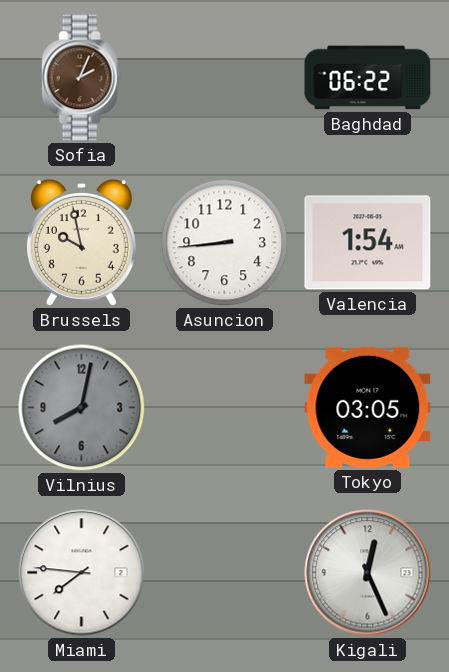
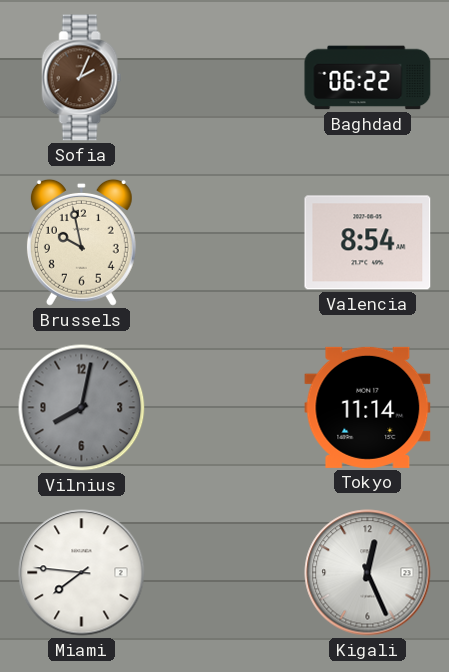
Asuncion: 8:44 -> none (225, 243)
Valencia: 1:54 -> 8:54 (368, 243)
Tokyo: 03:05 -> 11:14 (368, 407)
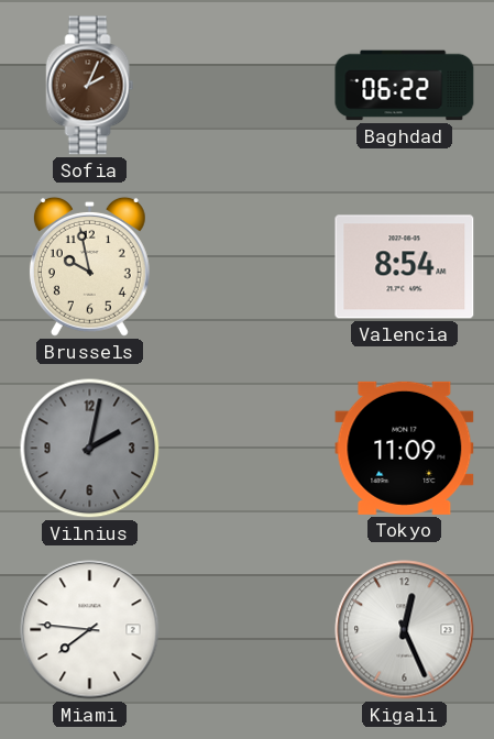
Vilnius: 8:02 -> 2:02 (90, 449)
Tokyo: 11:14 -> 11:09 (405, 448)
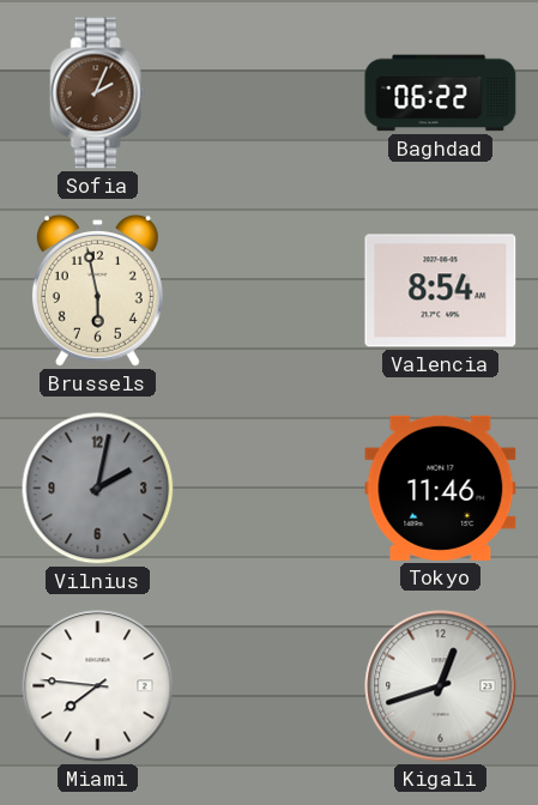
Brussels: 9:58 -> 5:58 (97, 290)
Tokyo: 11:09 -> 11:46 (441, 488)
Kigali: 12:26 -> 12:42 (441, 686)
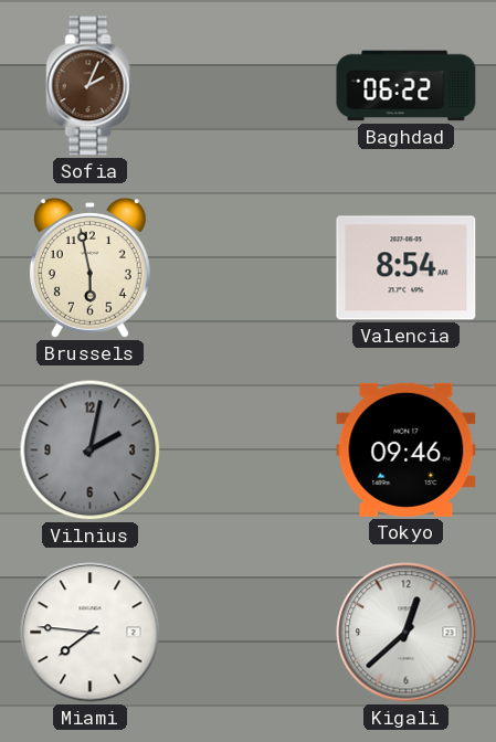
Tokyo: 11:46 -> 09:46 (407, 449)
Kigali: 12:42 -> 12:38 (407, 633)
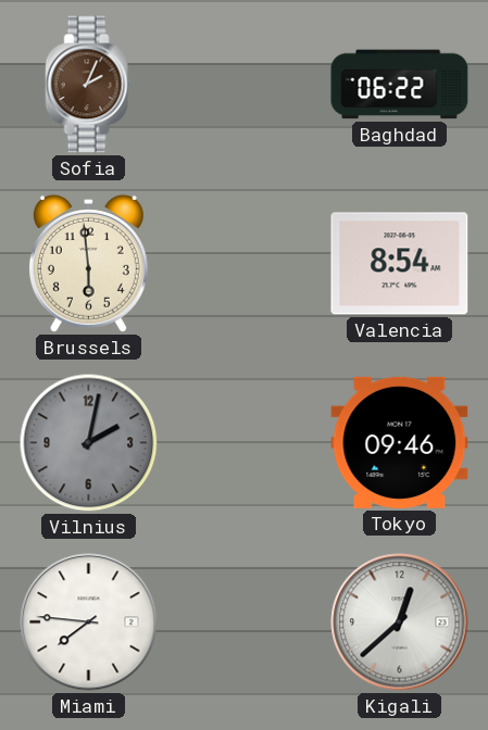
Brussels: 5:58 -> 5:59 (88, 263)
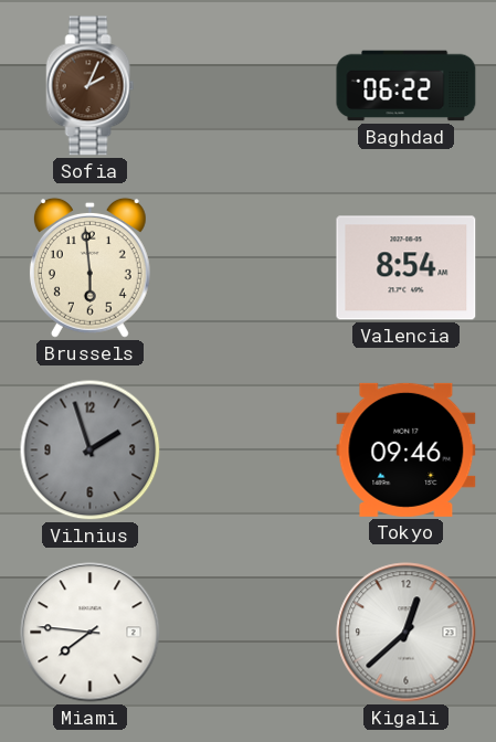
Vilnius: 2:02 -> 1:57 (91, 451)
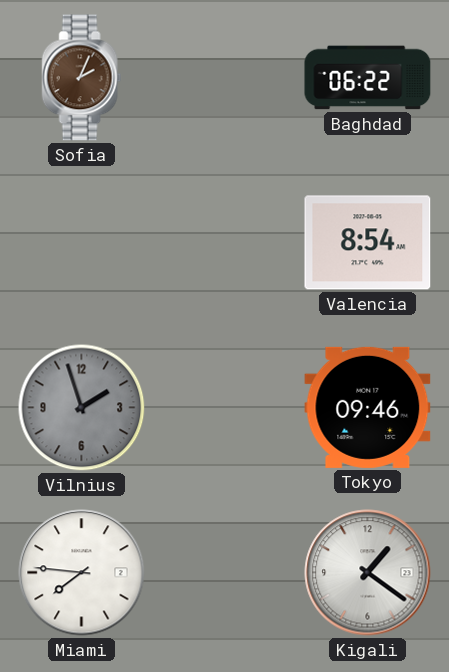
Brussels: 5:59 -> none (89, 267)
Kigali: 12:38 -> 1:21 (368, 573)
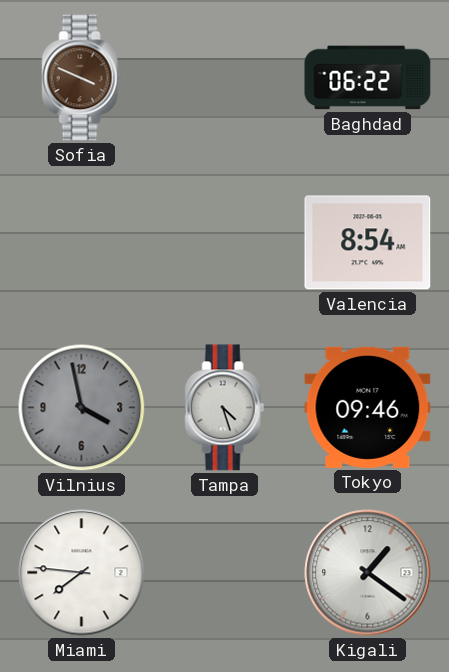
Sofia: 2:04 -> 3:49 (82, 78)
Vilnius: 1:57 -> 3:58 (82, 408)
Tampa: none -> 4:27 (225, 408)
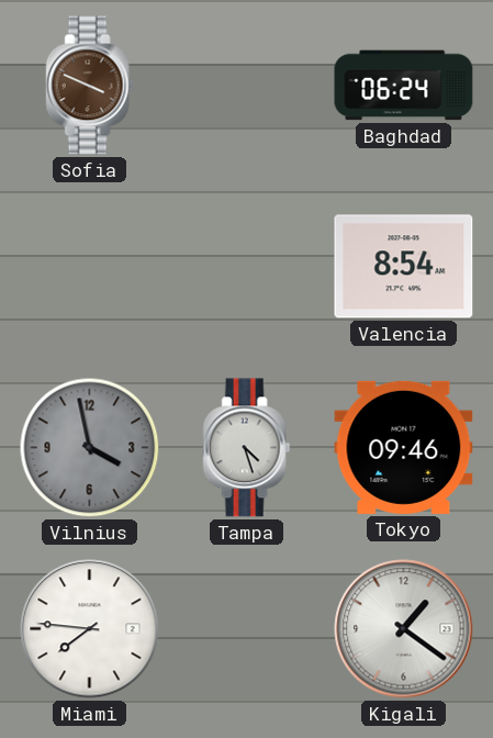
Baghdad: 06:22 -> 06:24 (404, 86)
